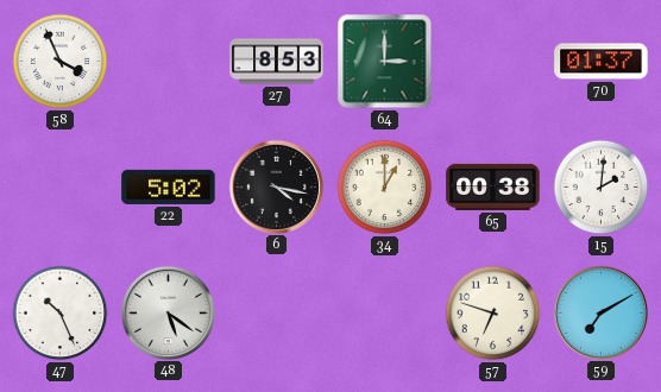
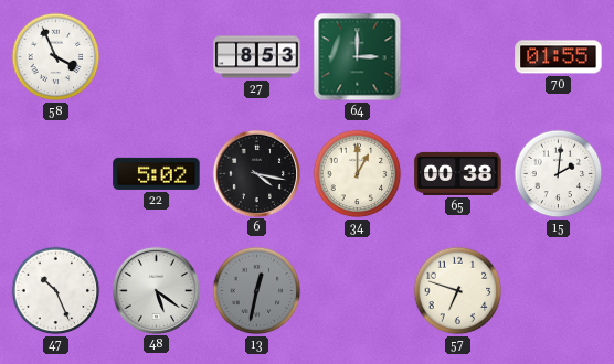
70: 01:37 -> 01:55 (559, 57)
13: none -> 12:32 (257, 291)
59: 7:10 -> none (600, 312)
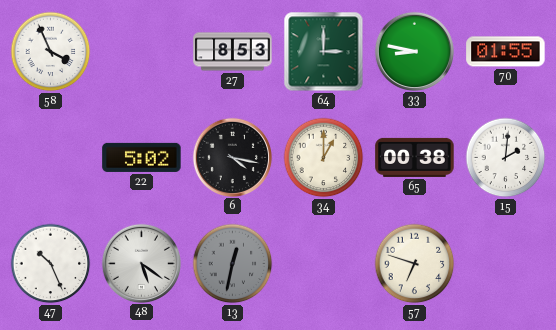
33: none -> 8:47 (414, 51)
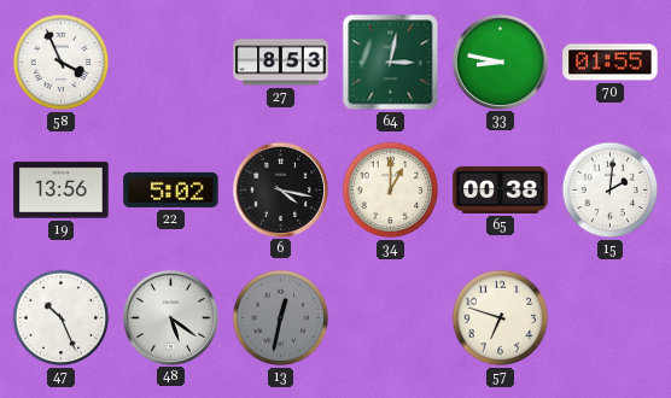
64: 3:00 -> 3:02 (391, 63)
19: none -> 13:56 (62, 191)
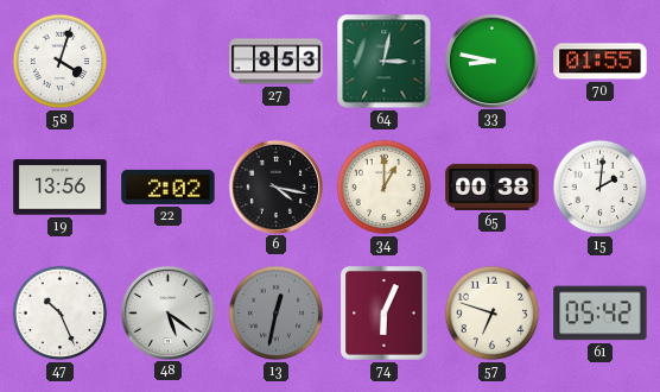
58: 3:56 -> 4:03 (61, 62)
22: 5:02 -> 2:02 (169, 186)
74: none -> 6:04 (385, 314)
61: none -> 05:42 (601, 314)
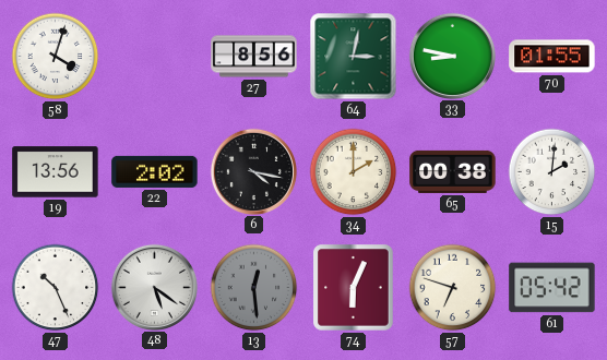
27: 8:53 -> 8:56 (254, 57)
34: 1:00 -> 2:00 (354, 172)
13: 12:32 -> 12:29 (254, 288)
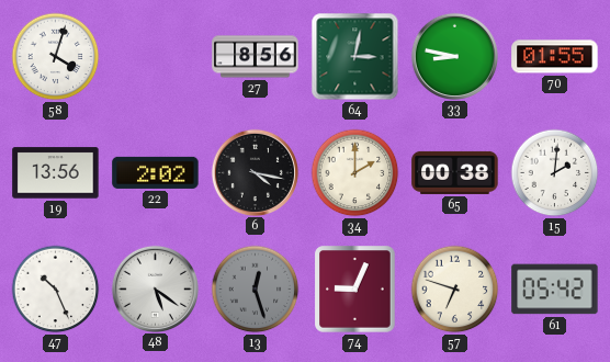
13: 12:29 -> 12:27 (256, 290)
74: 6:04 -> 9:04 (355, 290)
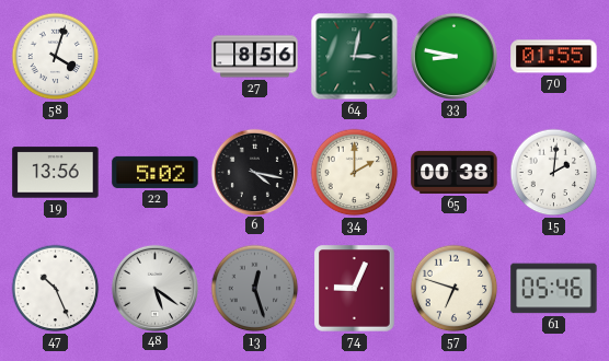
22: 2:02 -> 5:02 (156, 172)
61: 05:42 -> 05:46 (554, 289)
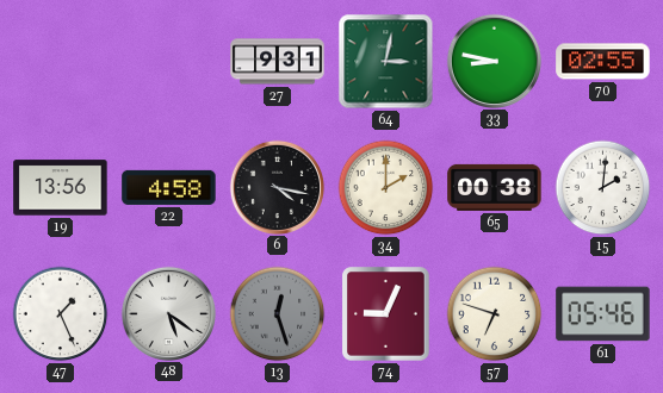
58: 4:03 -> none (56, 57)
27: 8:56 -> 9:31 (278, 62)
70: 01:55 -> 02:55 (603, 62)
22: 5:02 -> 4:58 (169, 187)
47: 10:26 -> 1:26 (61, 314)
